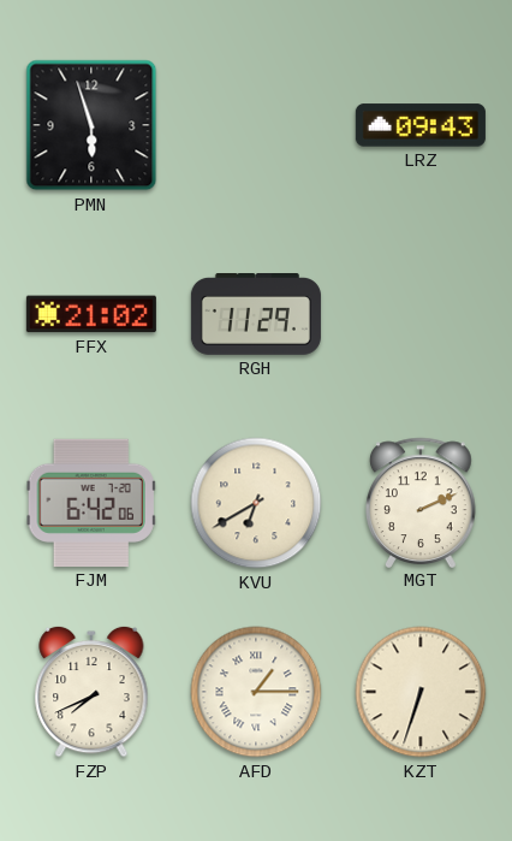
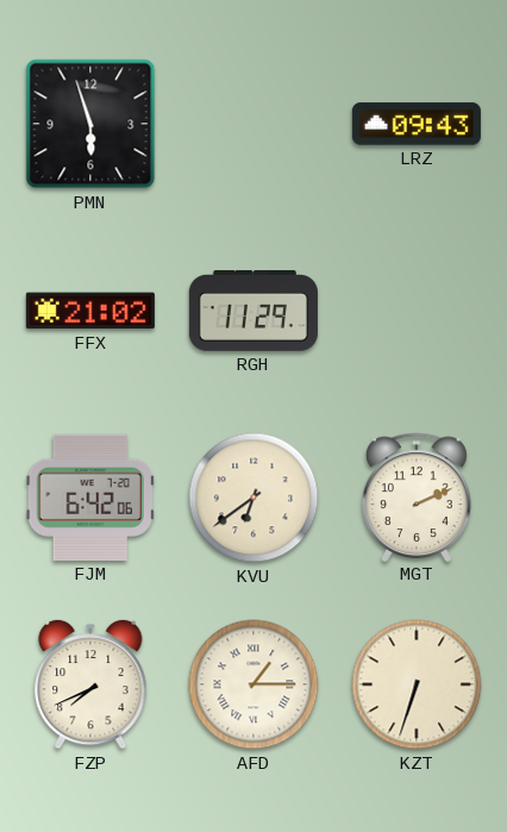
KVU: 6:40 -> 6:39 (253, 498)
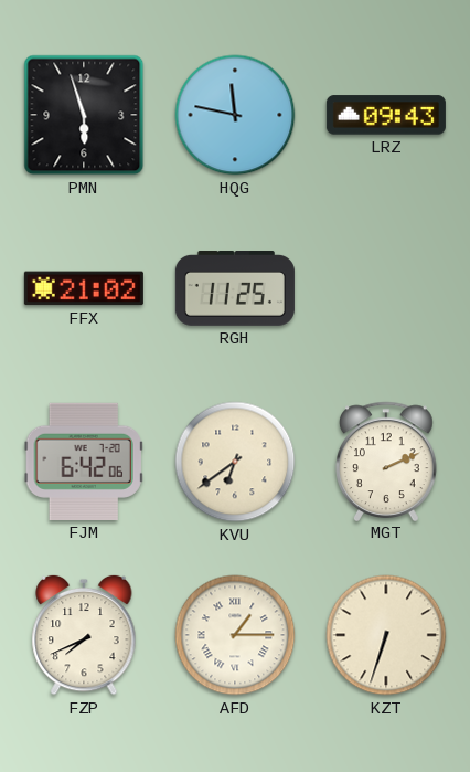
HQG: none -> 11:47 (235, 115)
RGH: 11:29 -> 11:25 (235, 289)
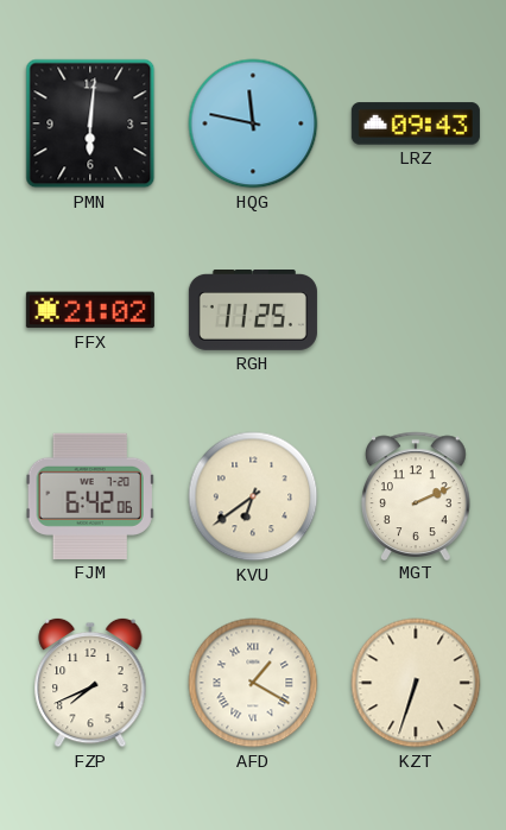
PMN: 5:57 -> 6:01 (90, 123)
AFD: 1:15 -> 1:20 (253, 683)
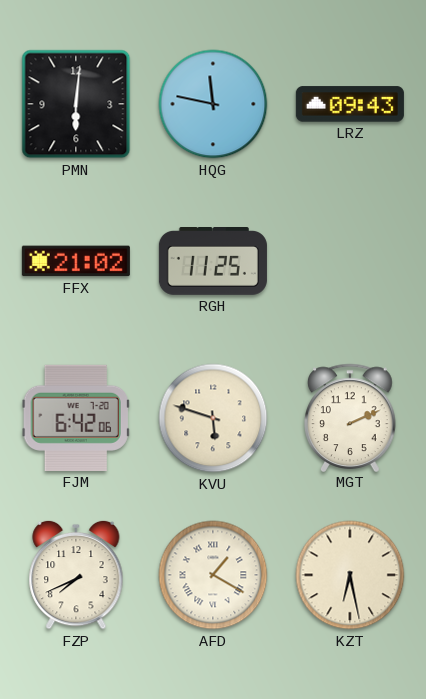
KVU: 6:39 -> 5:48 (213, 418)
KZT: 6:33 -> 6:28 (350, 575)
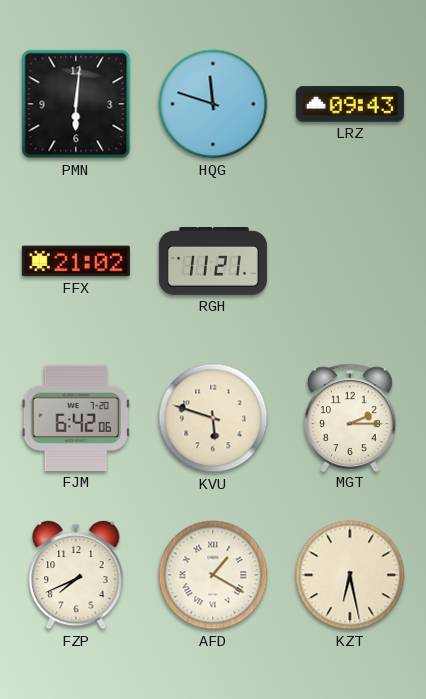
HQG: 11:47 -> 11:48 (213, 104)
RGH: 11:25 -> 11:21 (213, 262)
MGT: 2:11 -> 2:15 (351, 417)
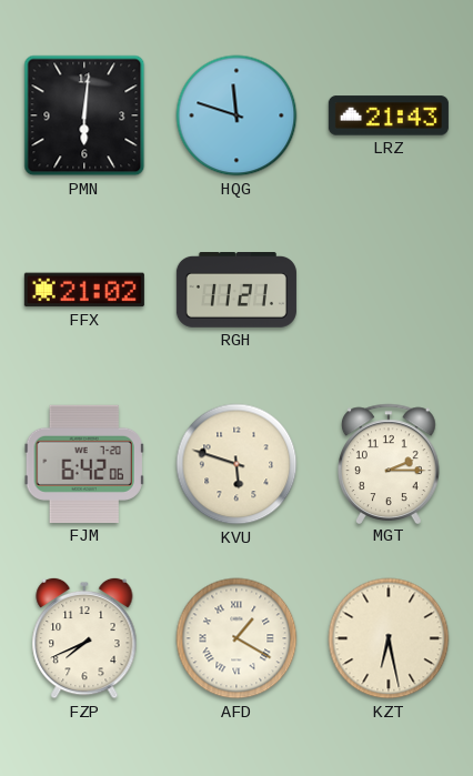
LRZ: 09:43 -> 21:43 (389, 115)
